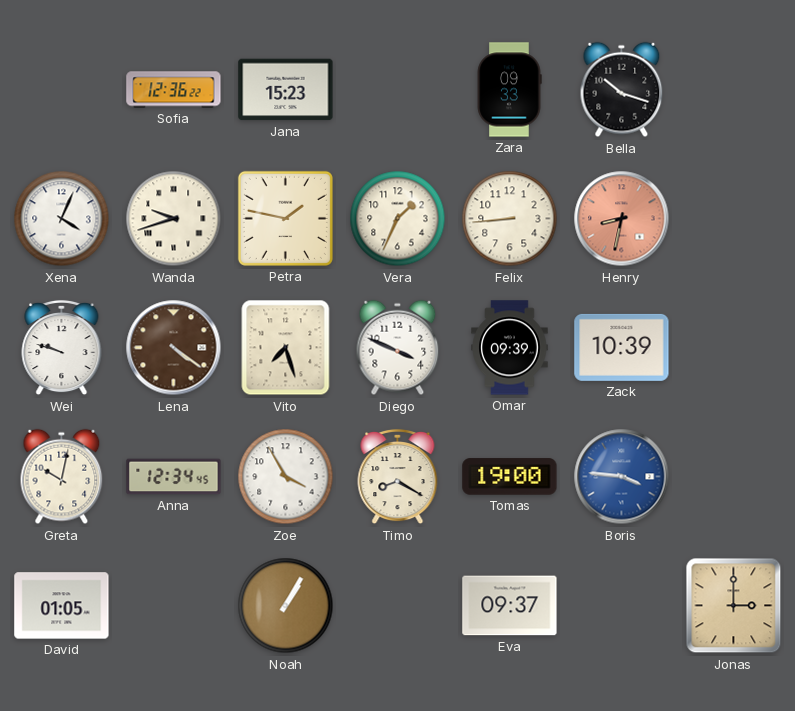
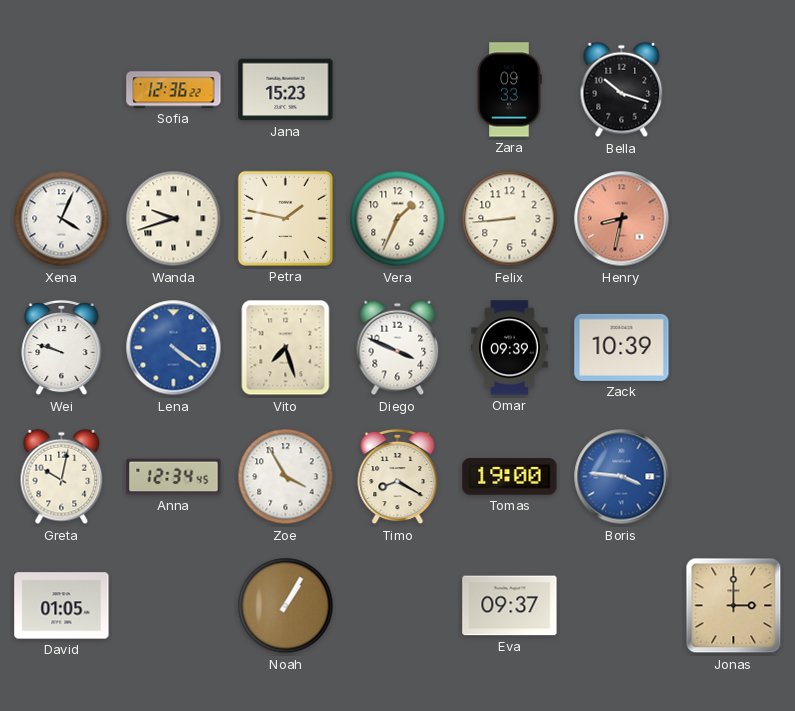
Lena dial: brown -> blue (174, 348)
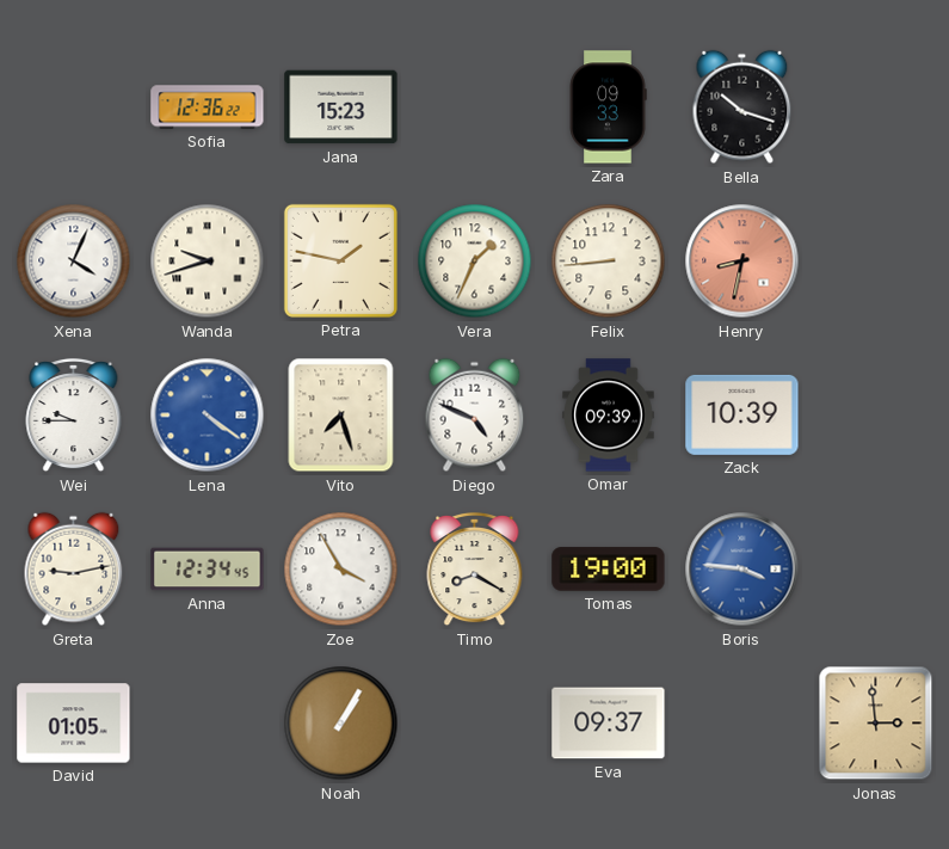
Wei: 9:48 -> 9:45 (74, 416)
Diego: 3:49 -> 4:49 (475, 416)
Greta: 10:02 -> 9:13 (74, 570)
Jonas: 3:00 -> 2:59 (876, 724)
